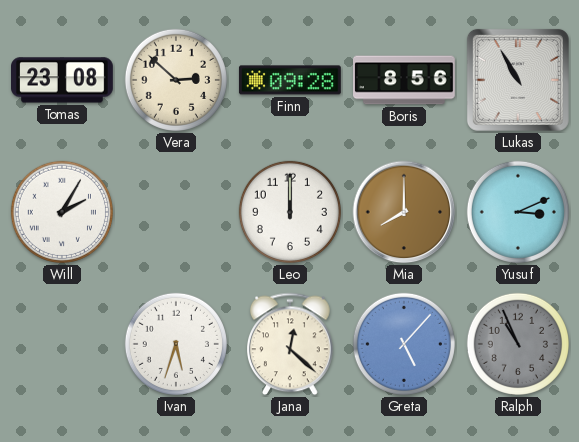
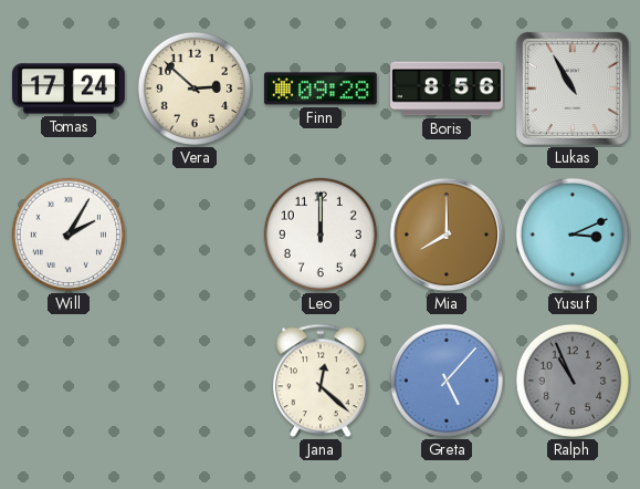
Tomas: 23:08 -> 17:24 (70, 89)
Ivan: 5:33 -> none (176, 344)
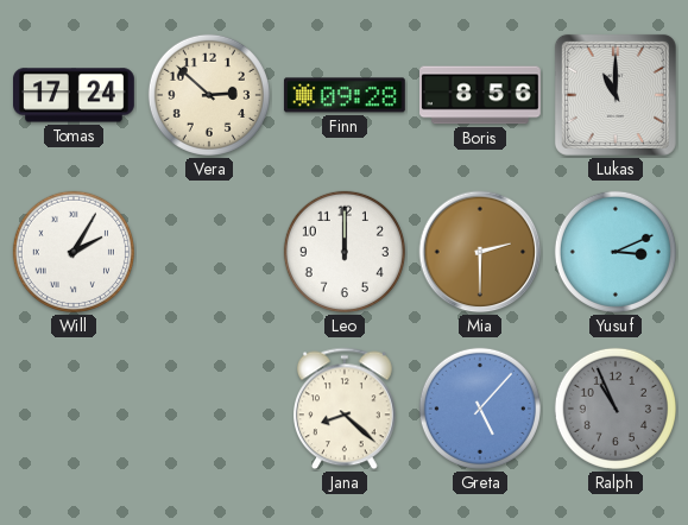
Lukas: 10:55 -> 11:00 (616, 95)
Mia: 8:00 -> 2:30 (480, 252)
Jana: 12:22 -> 8:22 (346, 409)
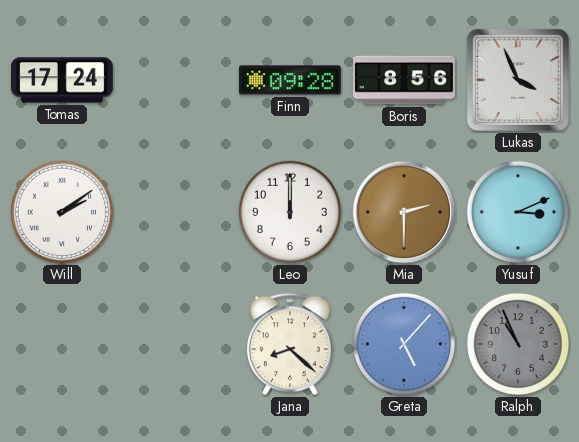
Vera: 2:52 -> none (209, 95)
Lukas: 11:00 -> 3:56 (518, 80)
Will: 2:05 -> 2:09 (62, 212)
